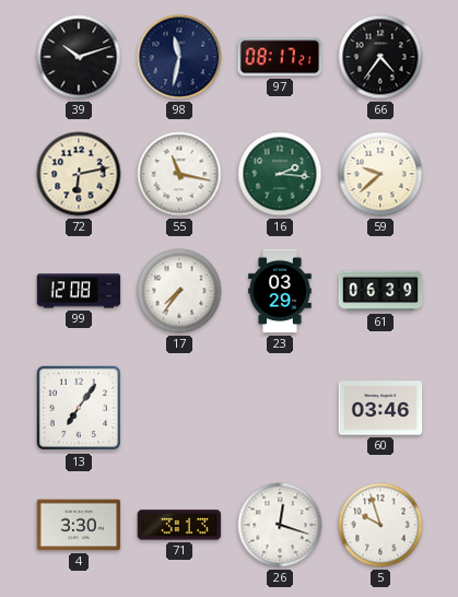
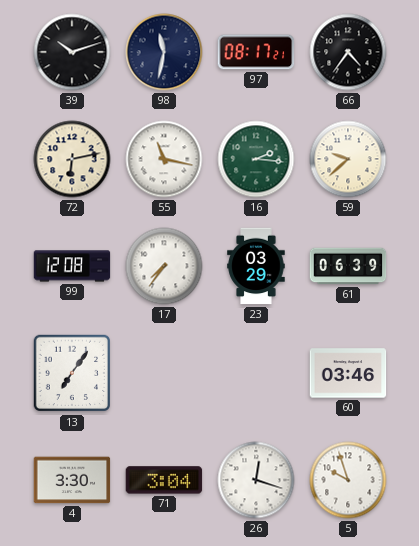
71: 3:13 -> 3:04 (164, 480)
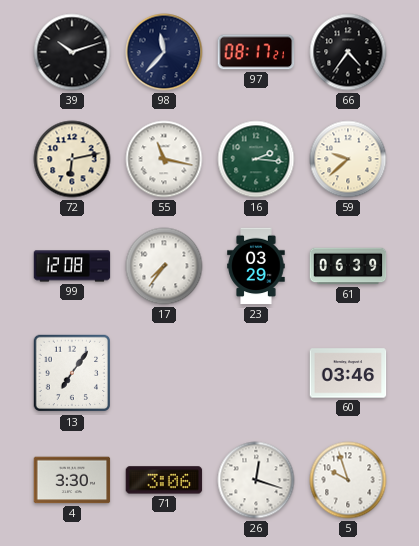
98: 11:32 -> 11:37 (164, 52)
71: 3:04 -> 3:06 (164, 480)
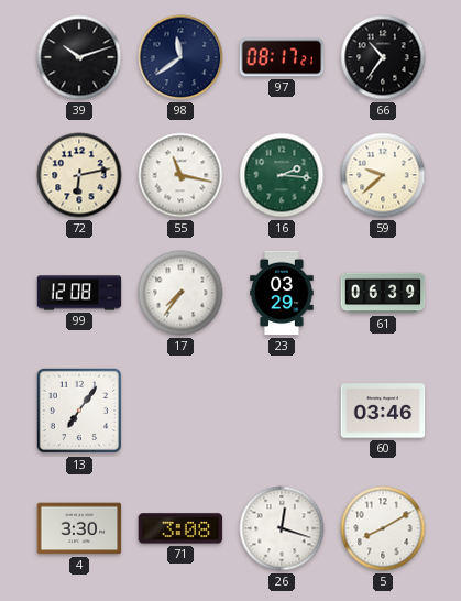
98: 11:37 -> 11:39 (180, 57)
66: 4:36 -> 10:36 (383, 57)
71: 3:06 -> 3:08 (180, 528)
5: 9:57 -> 8:10 (383, 528)
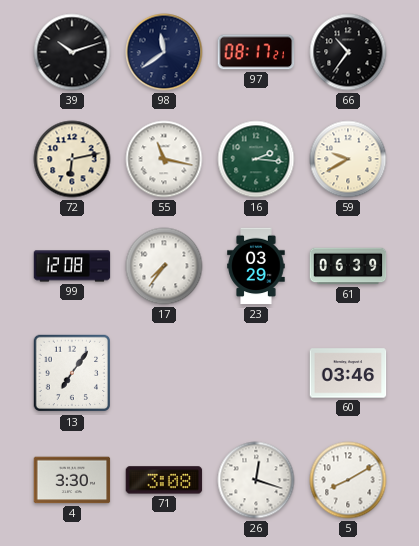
59: 9:38 -> 9:40 (348, 159)
